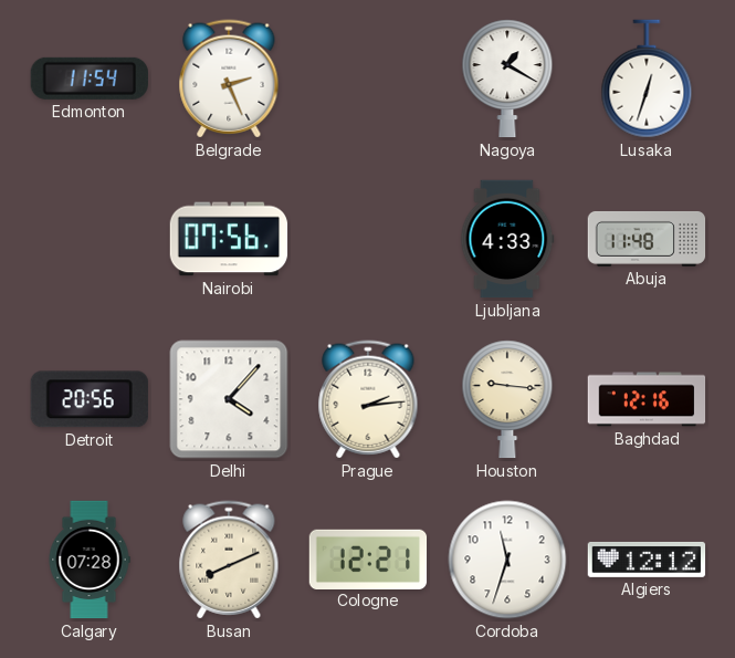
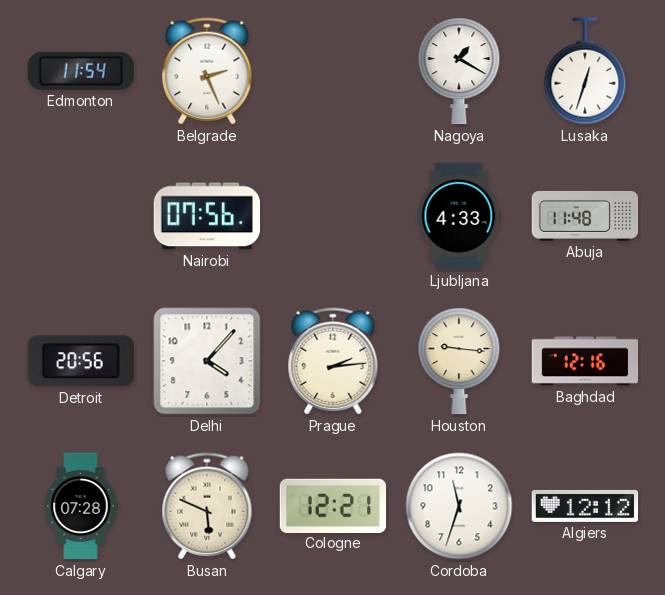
Busan: 8:11 -> 5:49 (207, 506)
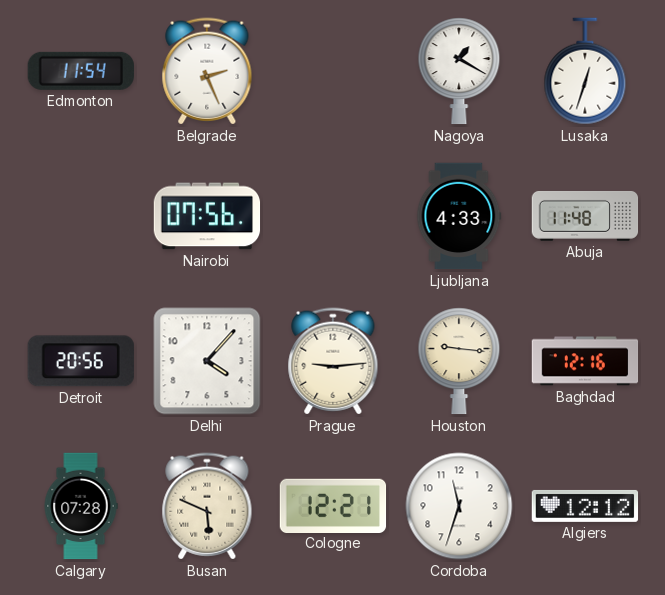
Prague: 2:14 -> 9:14 (333, 361)
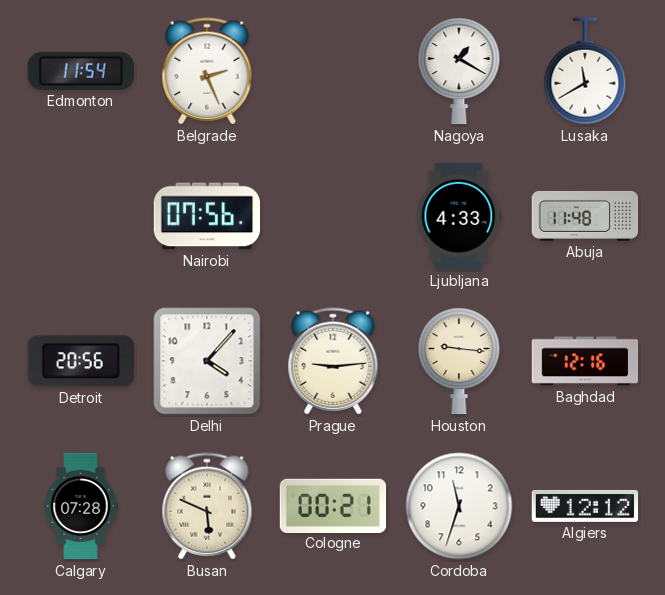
Lusaka: 12:33 -> 11:40 (585, 71)
Cologne: 12:21 -> 00:21 (333, 505)
